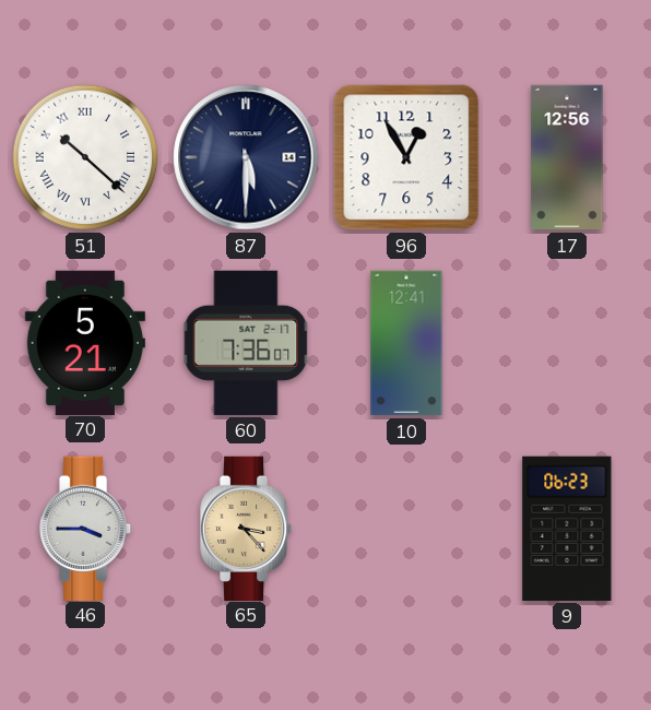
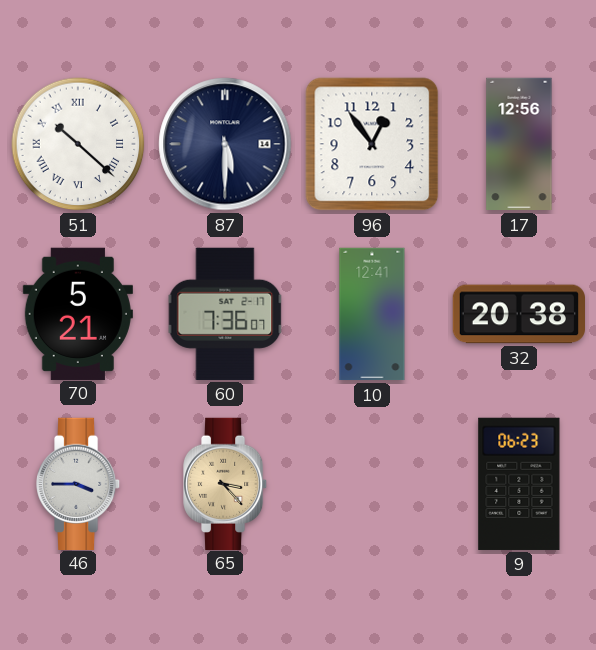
96: 12:55 -> 12:54 (372, 144)
32: none -> 20:38 (518, 314)
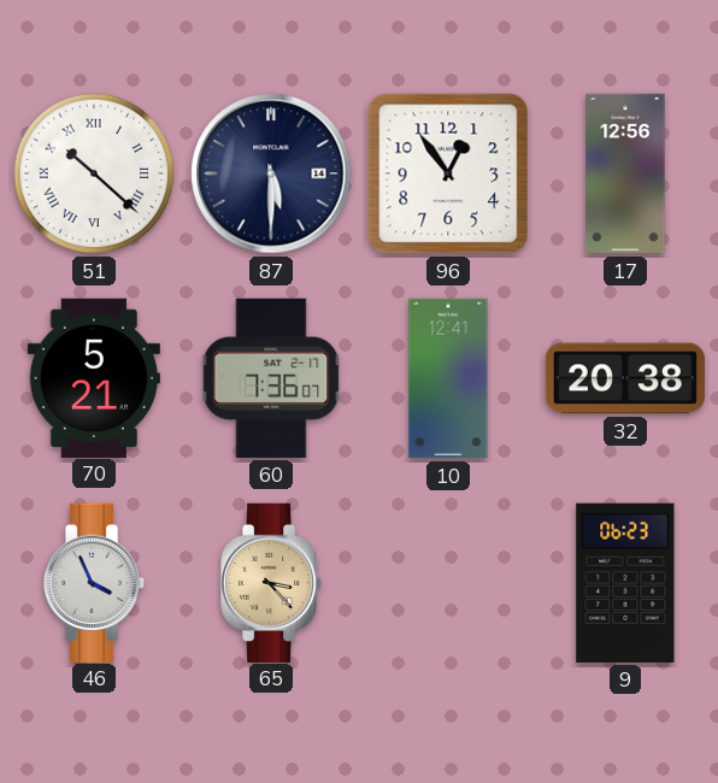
46: 3:45 -> 3:56 (94, 582)
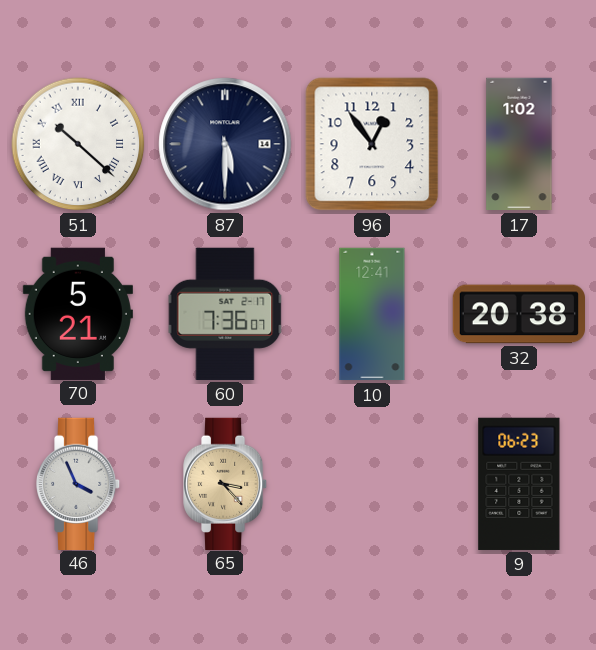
17: 12:56 -> 1:02 (519, 144)
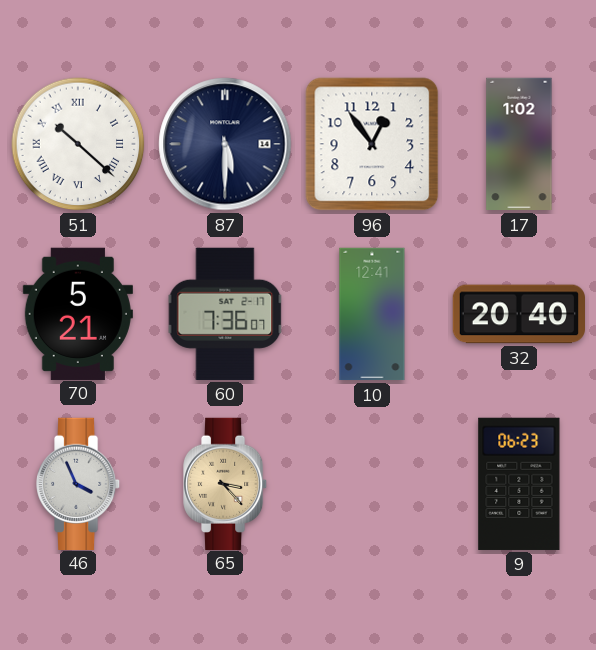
32: 20:38 -> 20:40 (518, 314)
